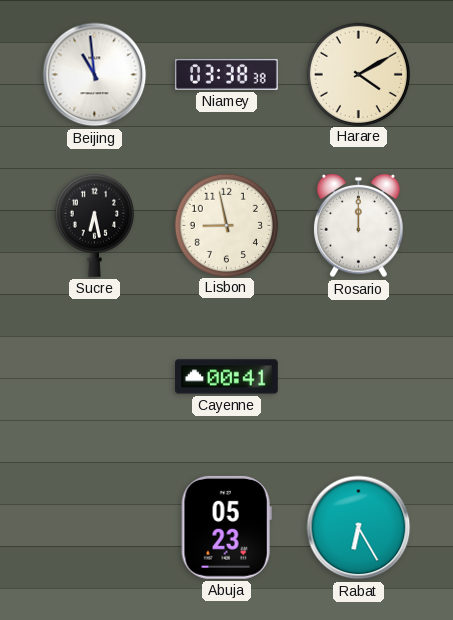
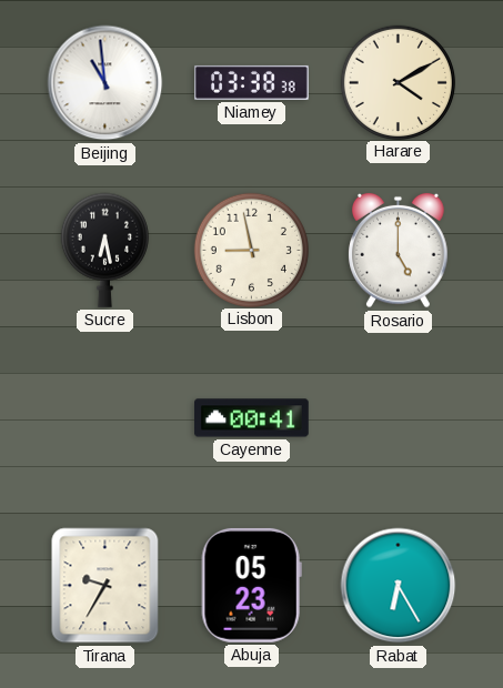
Rosario: 12:00 -> 5:00 (399, 251)
Tirana: none -> 9:35 (105, 586)
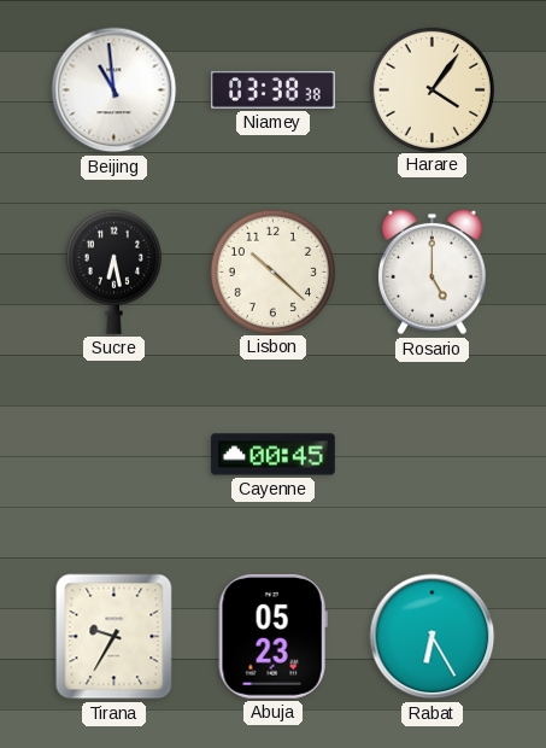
Harare: 4:10 -> 4:06 (431, 89)
Lisbon: 8:58 -> 10:22 (272, 271)
Cayenne: 00:41 -> 00:45 (274, 455)
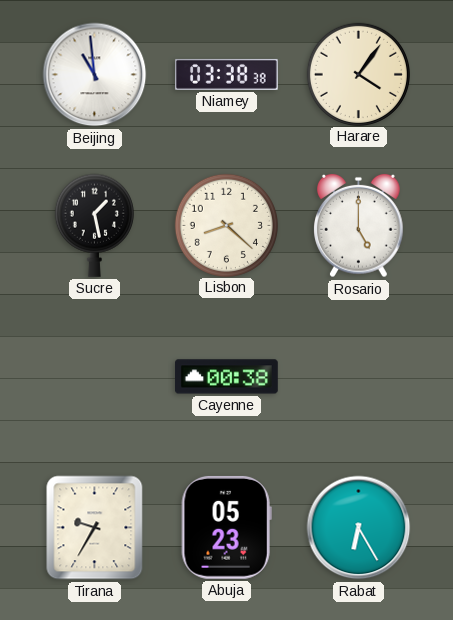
Sucre: 6:28 -> 1:28 (94, 225)
Lisbon: 10:22 -> 8:22 (226, 225)
Cayenne: 00:45 -> 00:38 (227, 377)
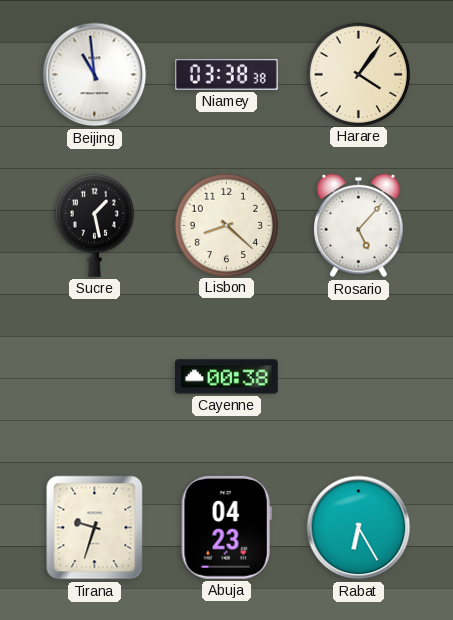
Rosario: 5:00 -> 5:07 (359, 226)
Tirana: 9:35 -> 9:33 (95, 528)
Abuja: 05:23 -> 04:23 (226, 527)
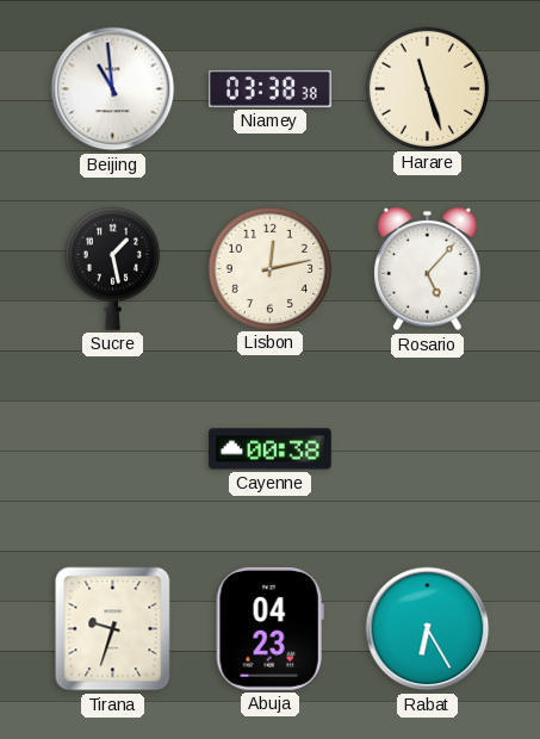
Harare: 4:06 -> 11:27 (427, 88)
Lisbon: 8:22 -> 12:13 (269, 268)
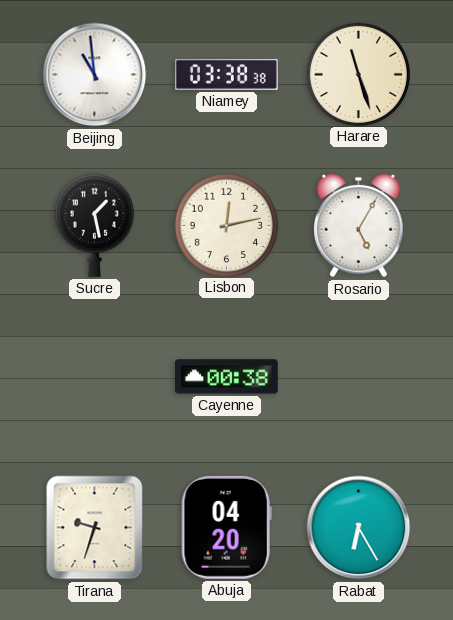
Rosario: 5:07 -> 5:05 (359, 226)
Abuja: 04:23 -> 04:20 (226, 527)
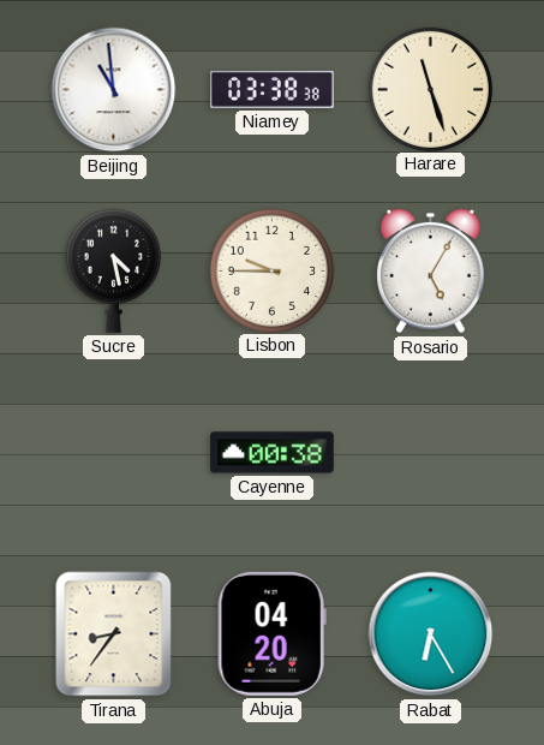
Sucre: 1:28 -> 4:28 (113, 270)
Lisbon: 12:13 -> 9:45 (271, 270)
Tirana: 9:33 -> 8:36 (114, 634)
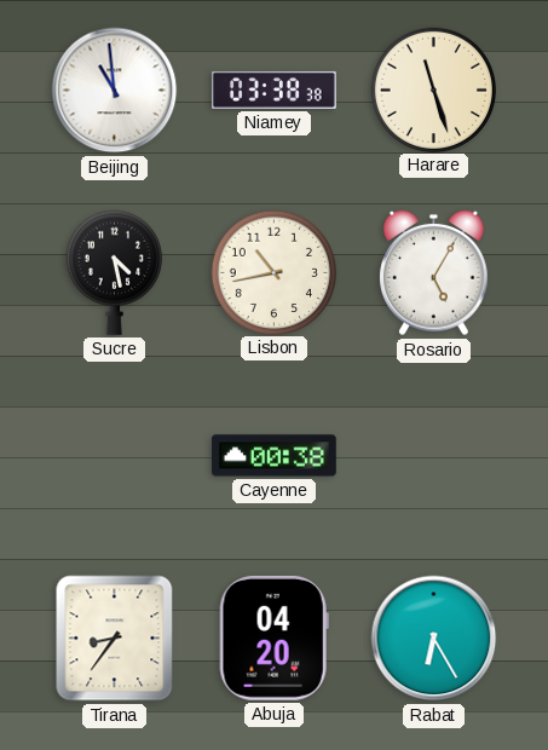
Lisbon: 9:45 -> 10:43 (273, 272)
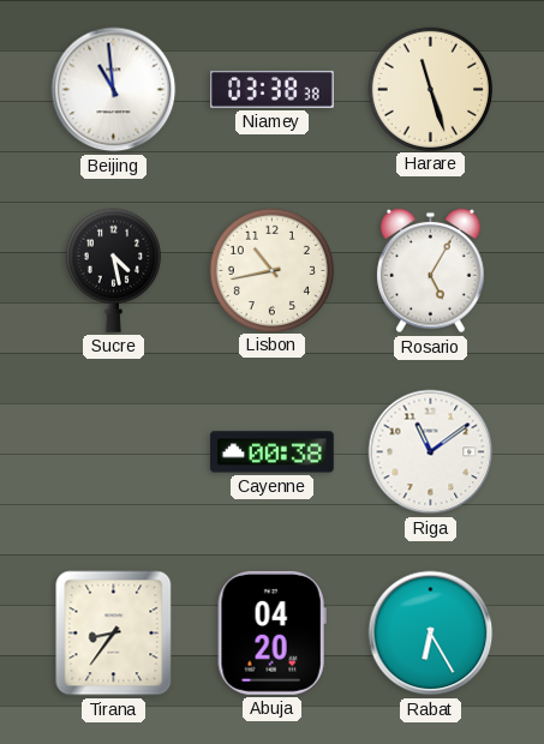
Riga: none -> 11:09 (431, 452)
